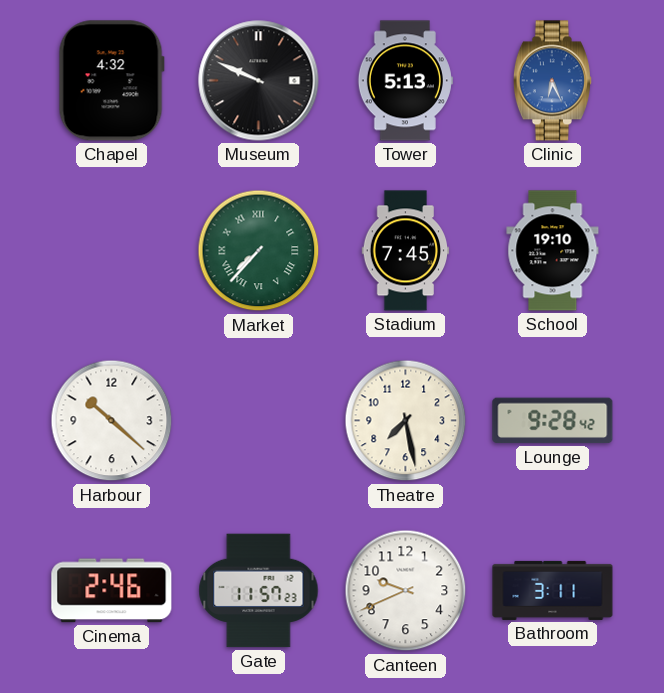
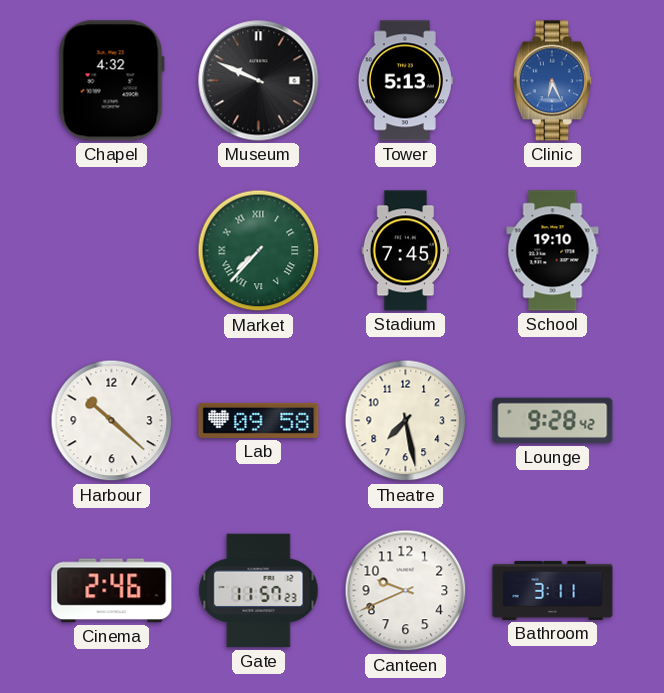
Lab: none -> 09:58 (259, 420)
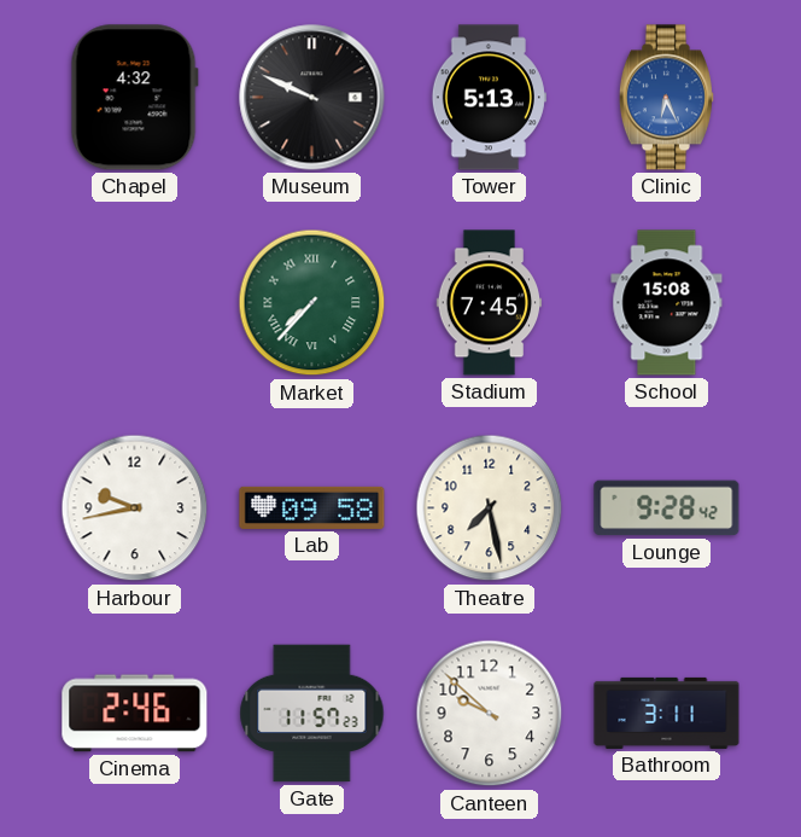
School: 19:10 -> 15:08 (667, 303)
Harbour: 10:22 -> 9:43 (135, 508)
Canteen: 9:41 -> 9:52 (490, 714)
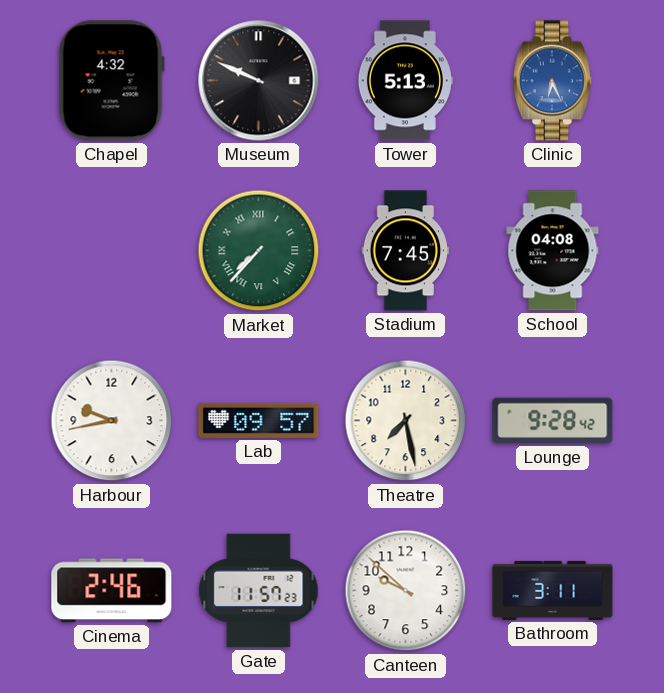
School: 15:08 -> 04:08 (553, 251)
Lab: 09:58 -> 09:57 (259, 420)
